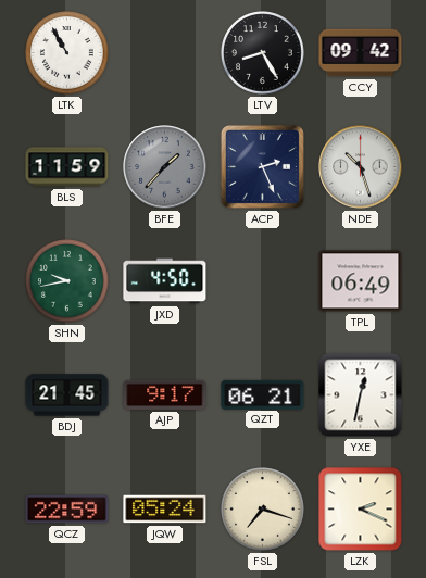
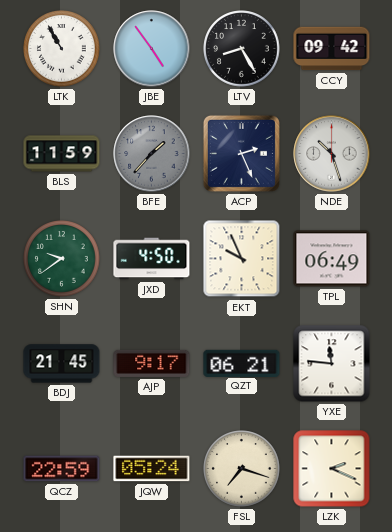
JBE: none -> 4:54 (152, 49)
SHN: 9:43 -> 9:39 (62, 259)
EKT: none -> 9:56 (242, 259)
YXE: 12:32 -> 11:46 (332, 364)
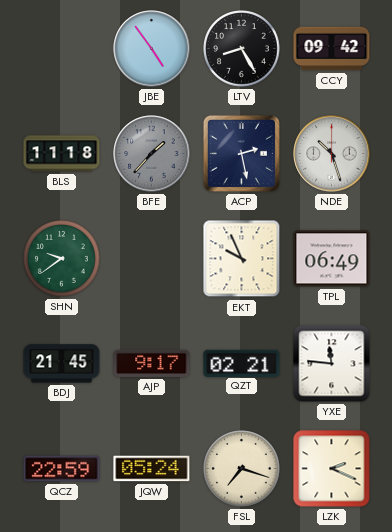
LTK: 10:55 -> none (62, 49)
BLS: 11:59 -> 11:18 (62, 154)
ACP: 2:26 -> 2:28 (241, 153)
JXD: 4:50 -> none (152, 259)
QZT: 06:21 -> 02:21 (242, 363)
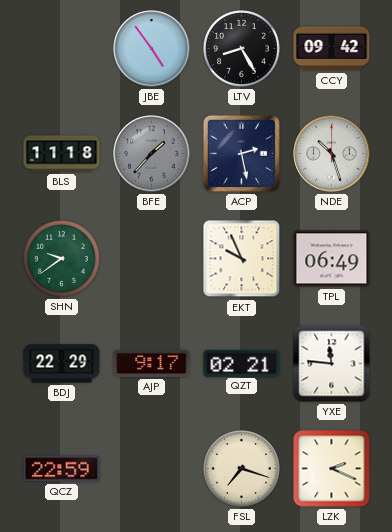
BDJ: 21:45 -> 22:29 (62, 364)
JQW: 05:24 -> none (152, 469)
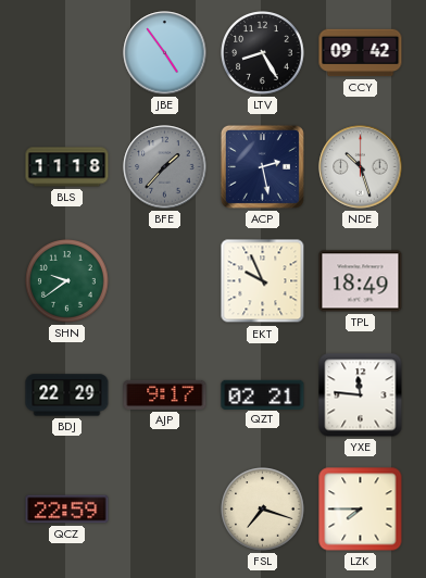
TPL: 06:49 -> 18:49 (361, 281)
LZK: 2:19 -> 7:45 (361, 510)
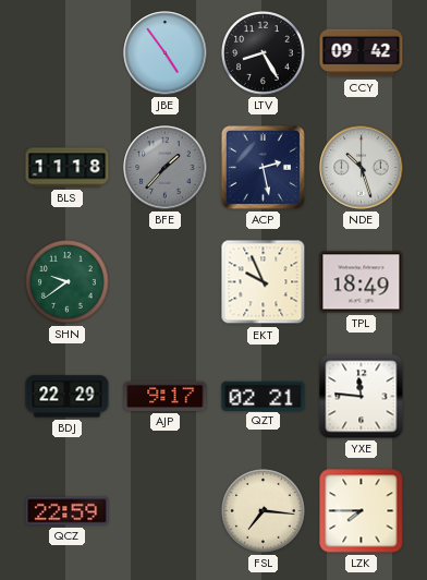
FSL: 7:18 -> 7:16 (264, 511)
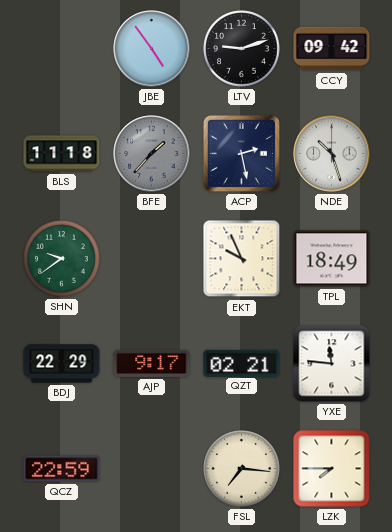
LTV: 8:25 -> 9:12 (242, 49)
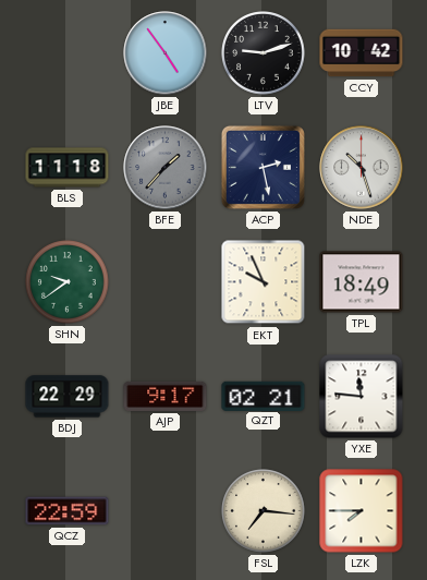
CCY: 09:42 -> 10:42 (362, 53)
